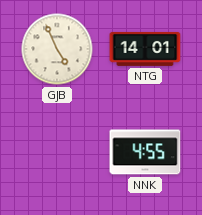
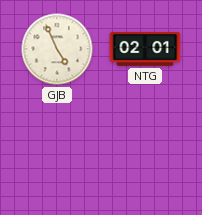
NTG: 14:01 -> 02:01 (145, 49)
NNK: 4:55 -> none (145, 152)
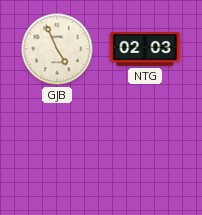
NTG: 02:01 -> 02:03 (145, 49)
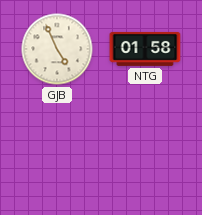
NTG: 02:03 -> 01:58 (145, 49)
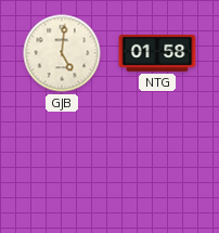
GJB: 4:56 -> 5:01 (62, 53)
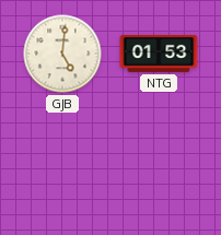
NTG: 01:58 -> 01:53 (159, 54)
